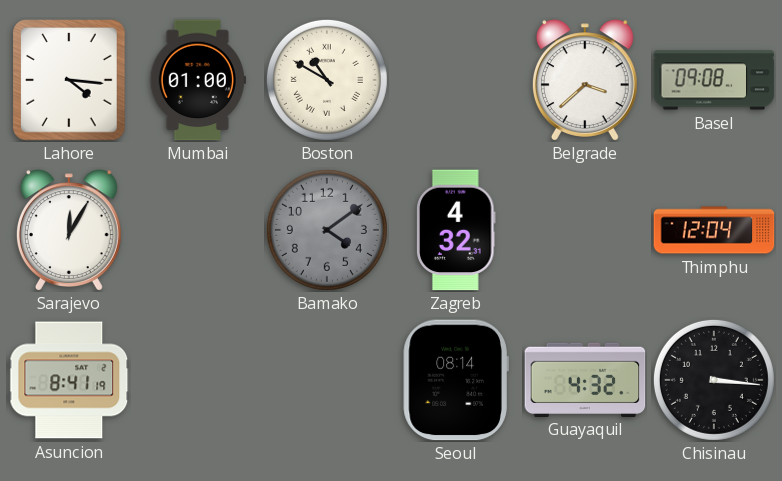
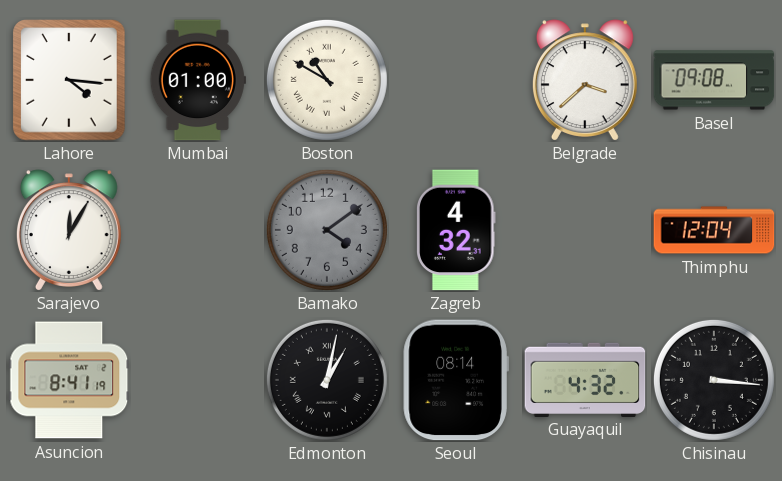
Edmonton: none -> 1:02 (327, 380)
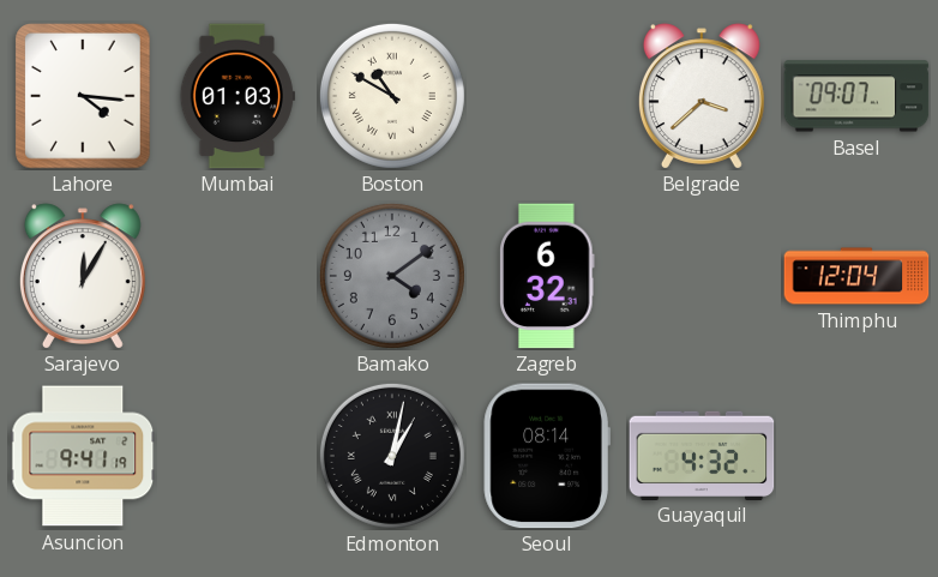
Mumbai: 01:00 -> 01:03 (237, 96)
Basel: 09:08 -> 09:07 (856, 96)
Zagreb: 4:32 -> 6:32 (548, 276)
Asuncion: 8:41 -> 9:41 (83, 456)
Chisinau: 3:16 -> none (714, 380)
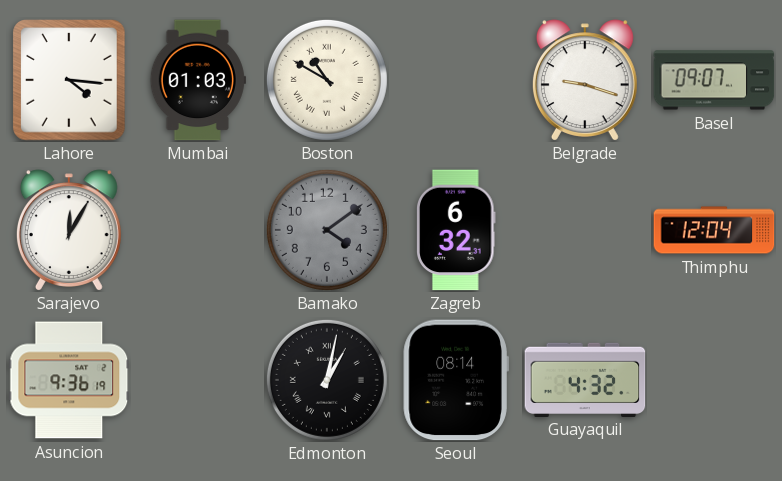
Belgrade: 3:38 -> 9:18 (585, 80)
Asuncion: 9:41 -> 9:36 (69, 380)
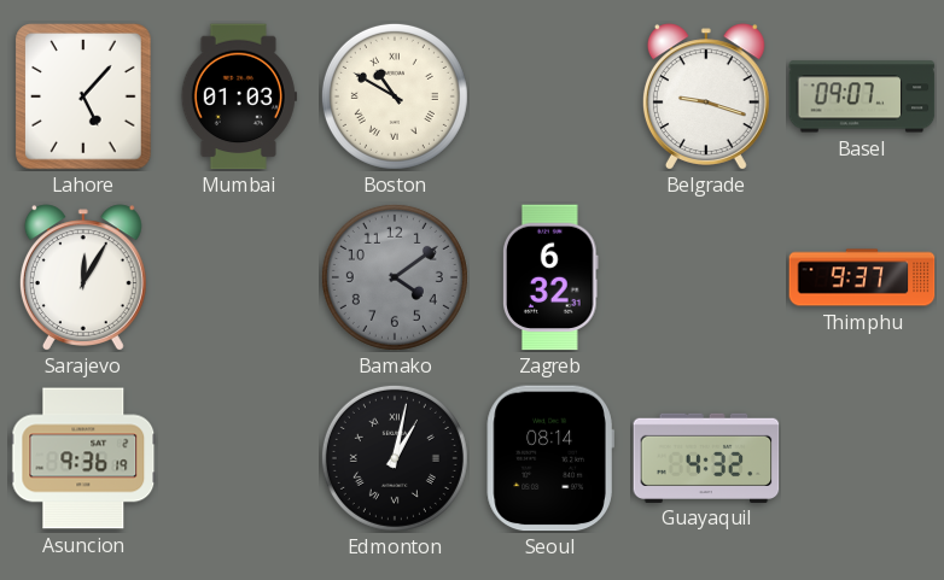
Lahore: 4:16 -> 5:07 (83, 96)
Thimphu: 12:04 -> 9:37 (862, 277)
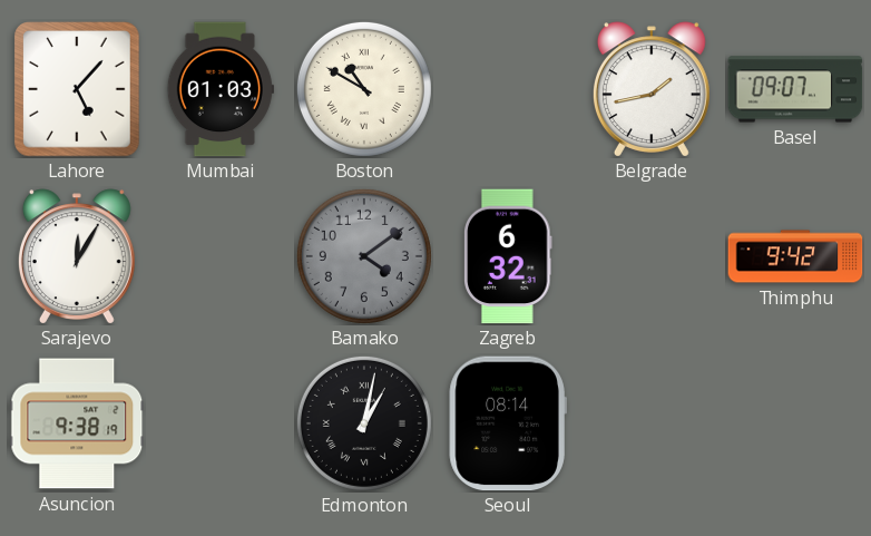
Belgrade: 9:18 -> 1:43 (652, 89)
Thimphu: 9:37 -> 9:42 (795, 256)
Asuncion: 9:36 -> 9:38 (77, 423)
Guayaquil: 4:32 -> none (706, 457)
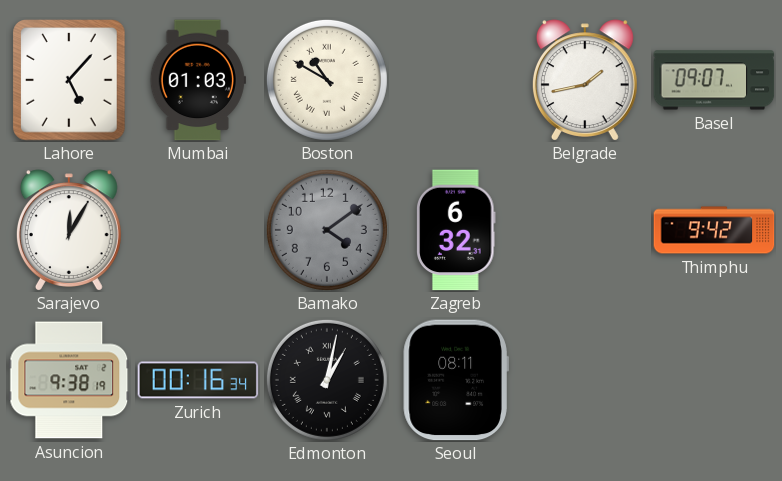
Zurich: none -> 00:16 (198, 380)
Seoul: 08:14 -> 08:11 (456, 380)
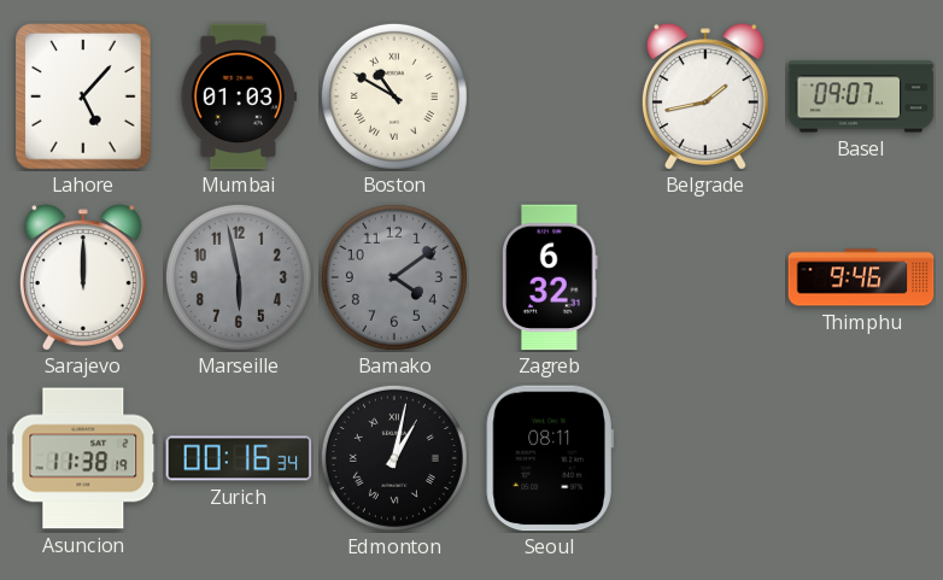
Sarajevo: 12:05 -> 12:00 (83, 277)
Marseille: none -> 5:58 (239, 277)
Thimphu: 9:42 -> 9:46 (861, 277)
Asuncion: 9:38 -> 11:38 (83, 458)
